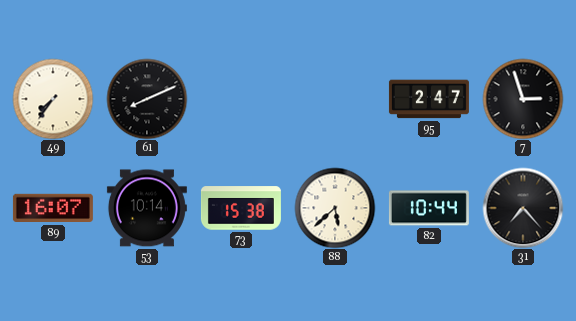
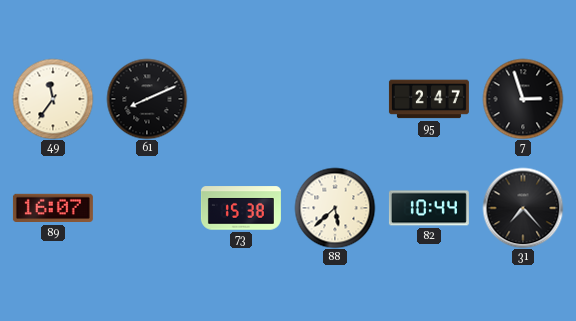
49: 7:36 -> 11:36 (53, 99)
53: 10:14 -> none (147, 208)
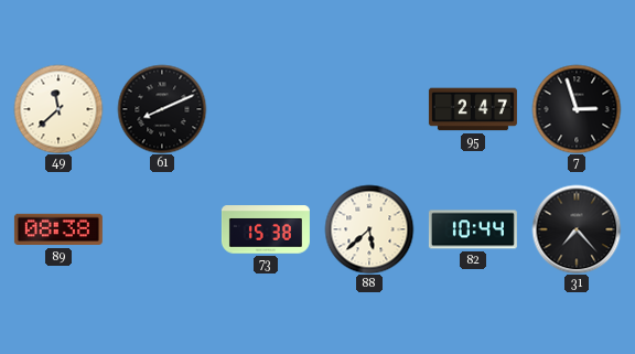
49: 11:36 -> 11:38 (58, 109)
89: 16:07 -> 08:38 (58, 229)
